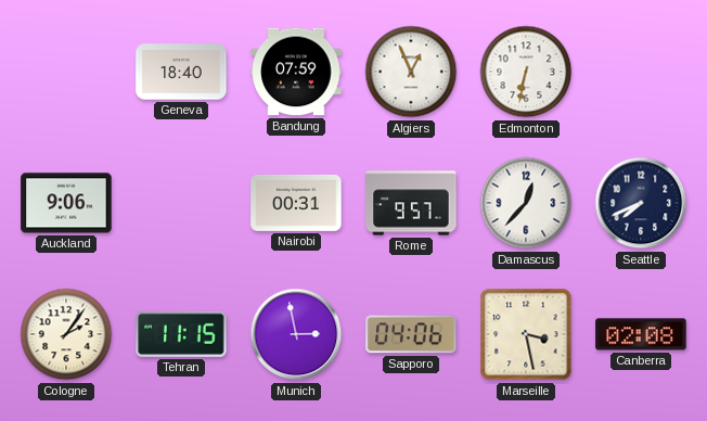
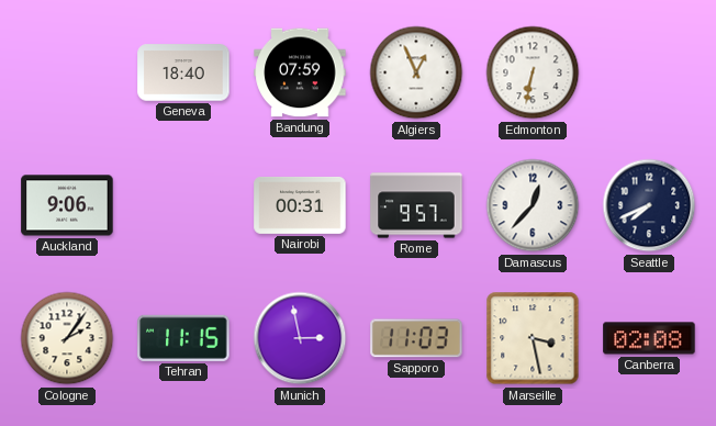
Sapporo: 04:06 -> 11:03 (416, 338)
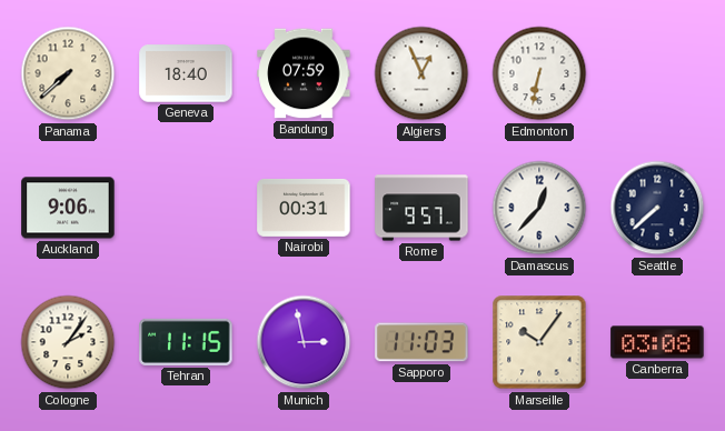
Panama: none -> 7:38 (68, 73)
Seattle: 7:41 -> 7:38 (657, 208)
Marseille: 3:28 -> 10:06 (539, 342)
Canberra: 02:08 -> 03:08 (657, 342)
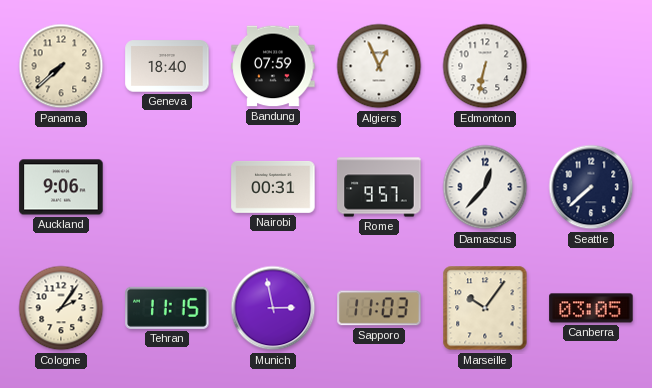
Canberra: 03:08 -> 03:05 (591, 308)
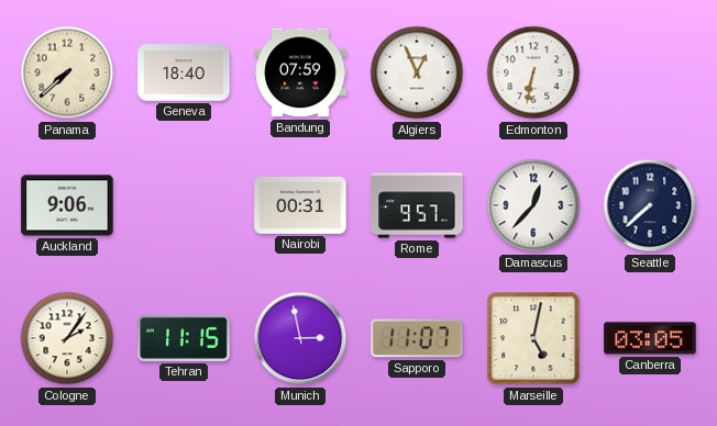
Sapporo: 11:03 -> 11:07 (417, 338)
Marseille: 10:06 -> 5:02 (533, 338)
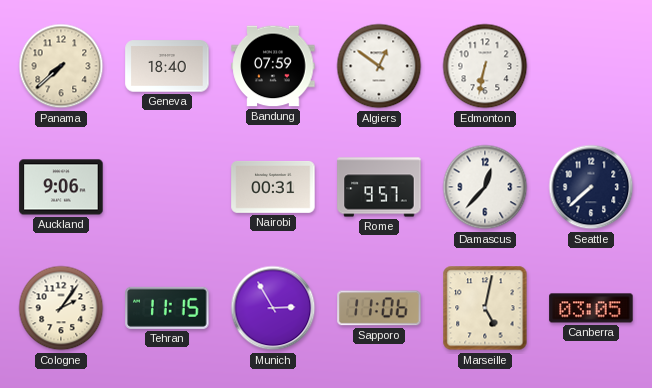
Algiers: 12:56 -> 12:51 (379, 66)
Munich: 2:58 -> 2:55 (273, 308)
Sapporo: 11:07 -> 11:06 (379, 308)
